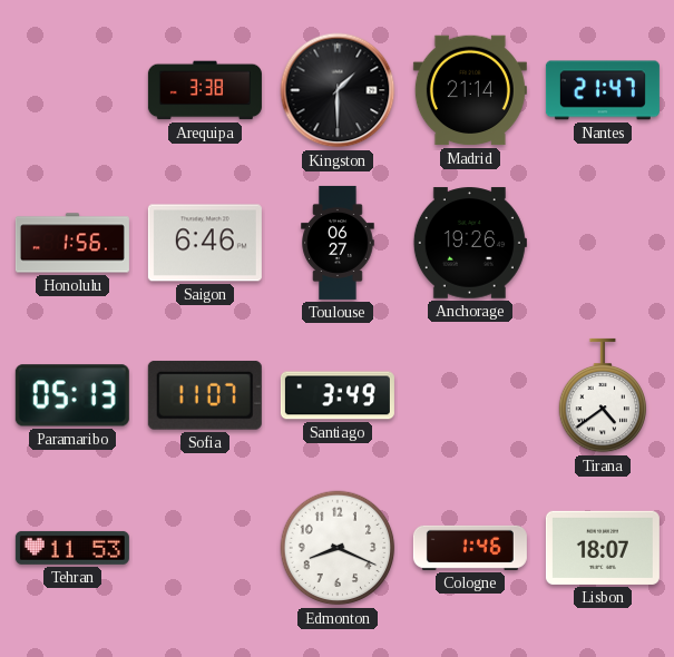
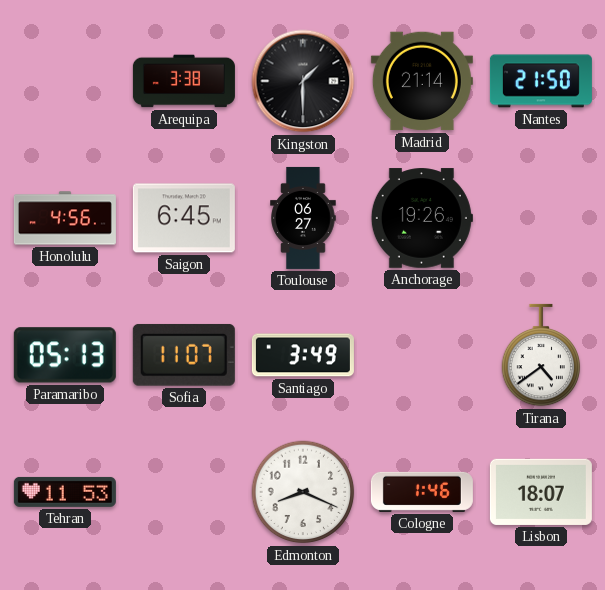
Nantes: 21:47 -> 21:50 (541, 81)
Honolulu: 1:56 -> 4:56 (65, 218)
Saigon: 6:46 -> 6:45 (184, 218)
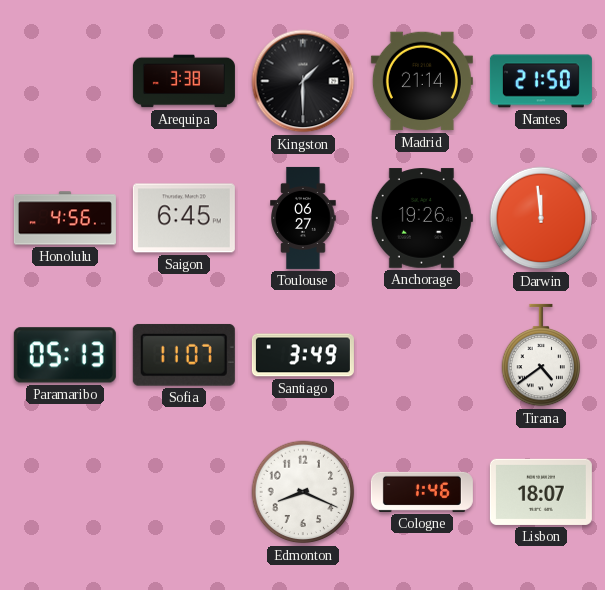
Darwin: none -> 11:59 (541, 218)
Tehran: 11:53 -> none (65, 492)
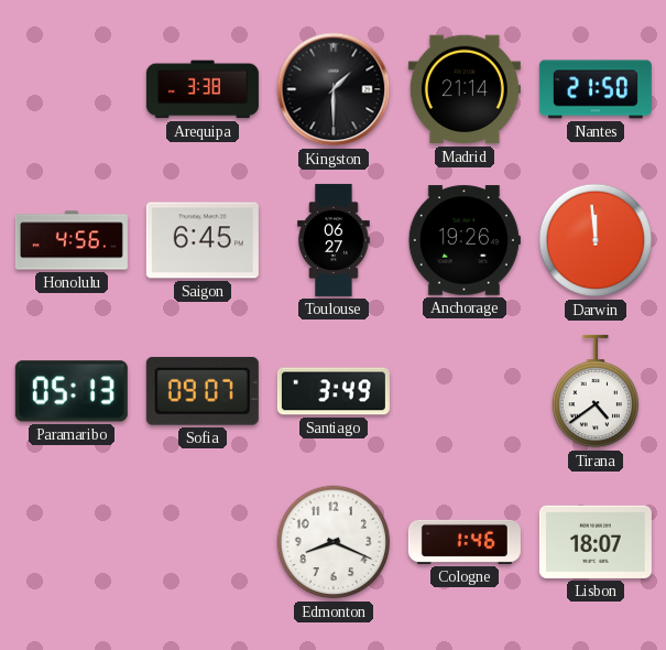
Sofia: 11:07 -> 09:07 (203, 391)
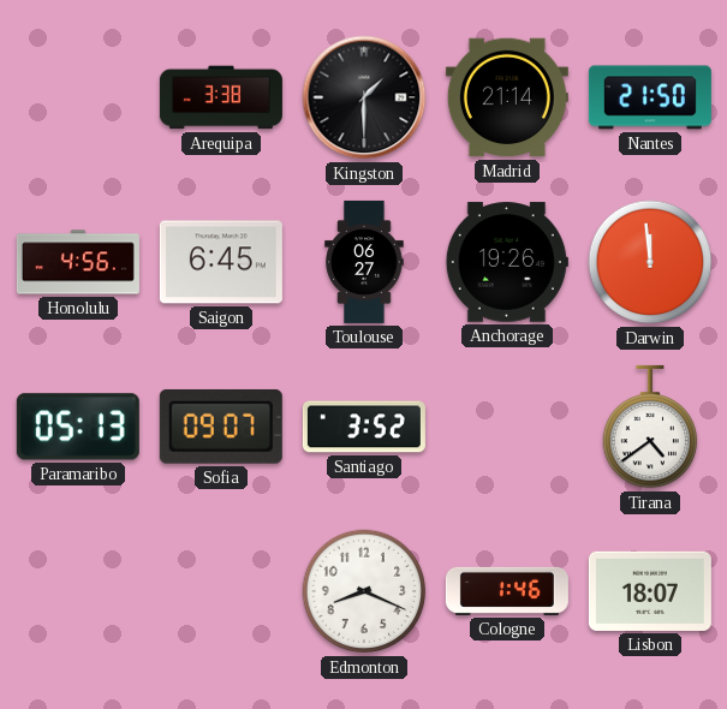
Santiago: 3:49 -> 3:52 (364, 427)
